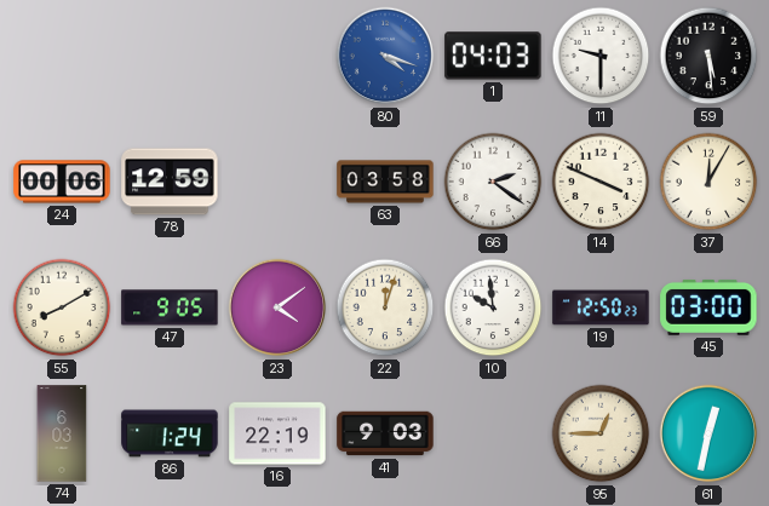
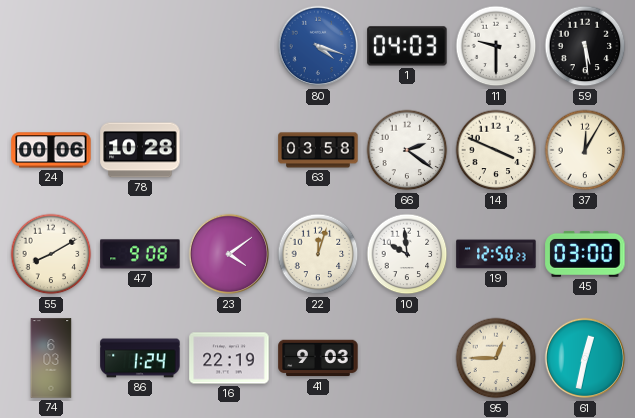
78: 12:59 -> 10:28 (140, 150)
47: 9:05 -> 9:08 (140, 254)
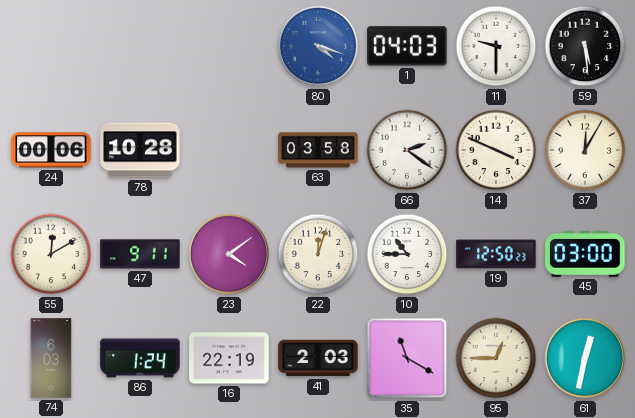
55: 8:10 -> 12:10 (51, 254)
47: 9:08 -> 9:11 (140, 254)
10: 9:59 -> 10:45 (407, 254)
41: 9:03 -> 2:03 (318, 358)
35: none -> 11:20 (407, 358)
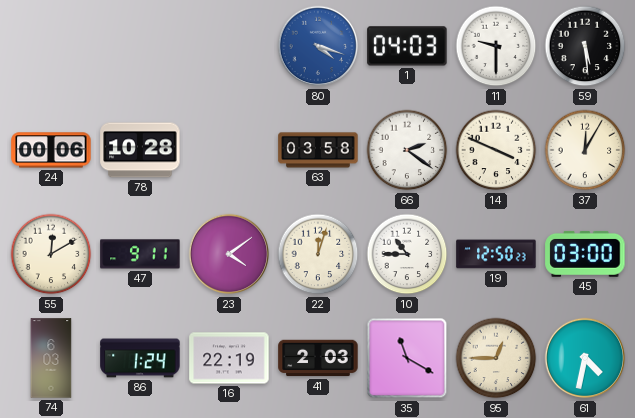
61: 12:32 -> 4:32 (585, 358)
